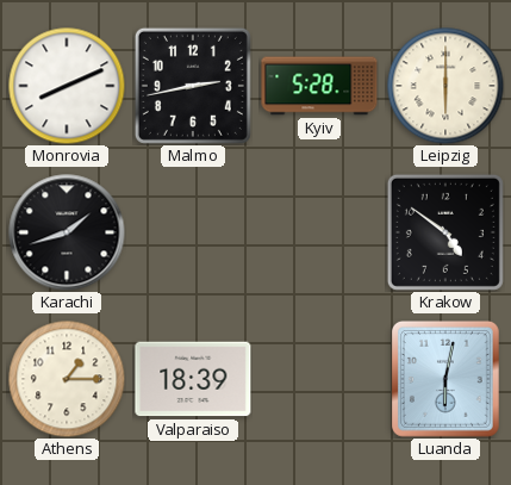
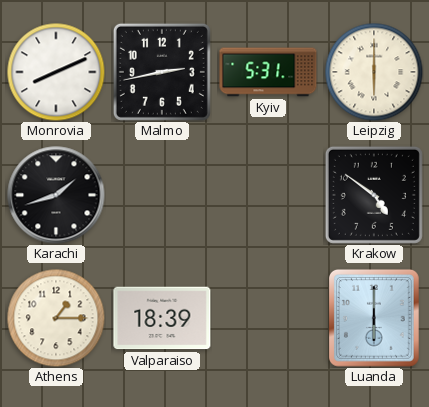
Kyiv: 5:28 -> 5:31 (268, 72)
Luanda: 6:02 -> 6:00 (374, 319)
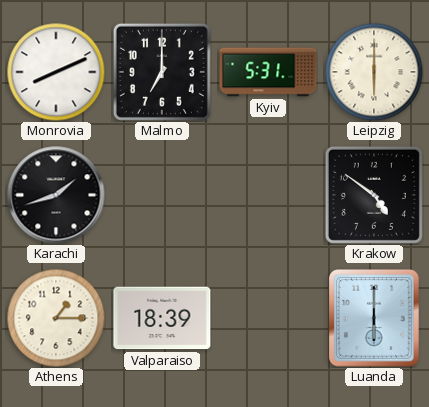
Malmo: 2:43 -> 7:00 (162, 72)
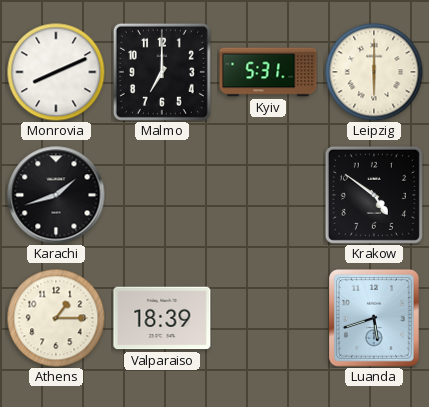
Luanda: 6:00 -> 5:42 (374, 319)
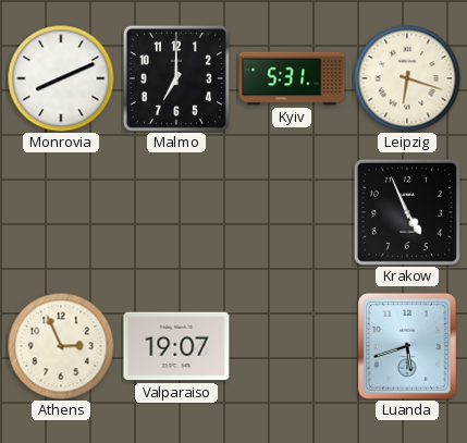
Leipzig: 6:00 -> 6:18 (407, 78)
Karachi: 1:42 -> none (56, 195)
Krakow: 4:51 -> 4:56 (407, 212)
Athens: 1:15 -> 2:56 (61, 346)
Valparaiso: 18:39 -> 19:07 (176, 346)
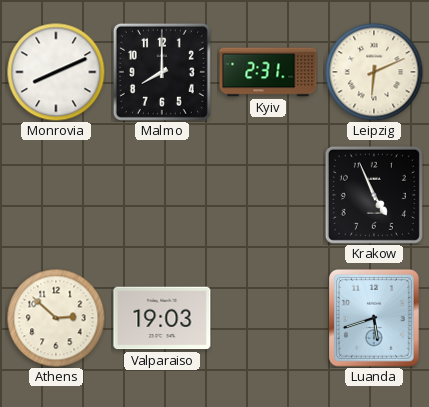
Malmo: 7:00 -> 8:00 (162, 72)
Kyiv: 5:31 -> 2:31 (268, 72)
Leipzig: 6:18 -> 6:11 (374, 72)
Athens: 2:56 -> 2:52 (56, 318)
Valparaiso: 19:07 -> 19:03 (162, 318)
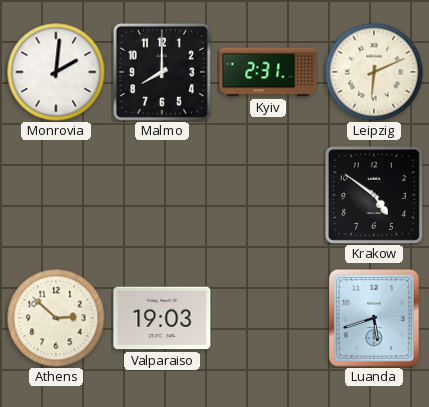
Monrovia: 8:11 -> 2:01 (56, 72)
Krakow: 4:56 -> 4:51 (374, 195)
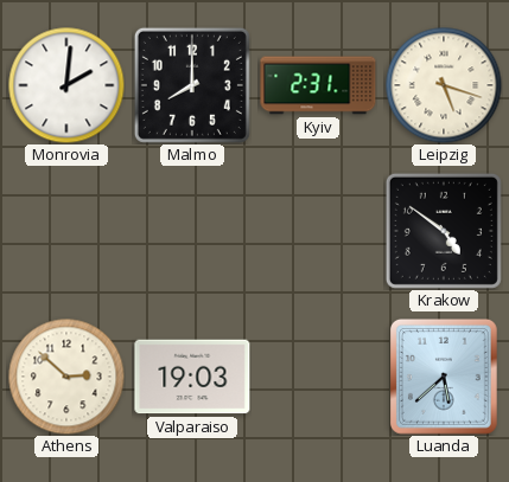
Leipzig: 6:11 -> 5:18 (444, 85)
Luanda: 5:42 -> 5:38 (444, 378)
